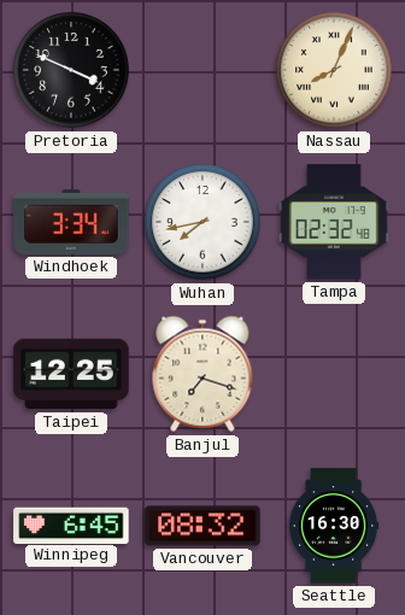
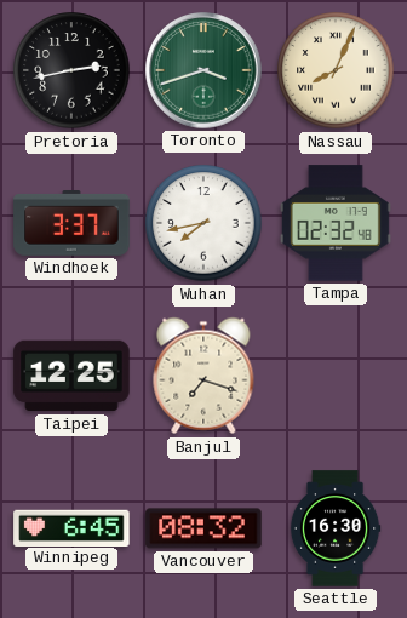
Pretoria: 3:49 -> 2:43 (71, 70)
Toronto: none -> 3:42 (203, 70)
Windhoek: 3:34 -> 3:37 (71, 224)
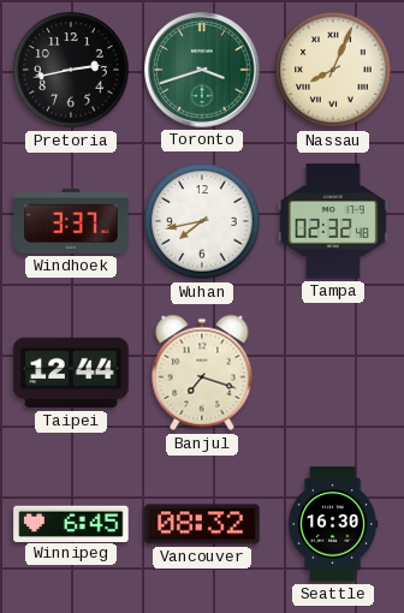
Taipei: 12:25 -> 12:44 (71, 373)
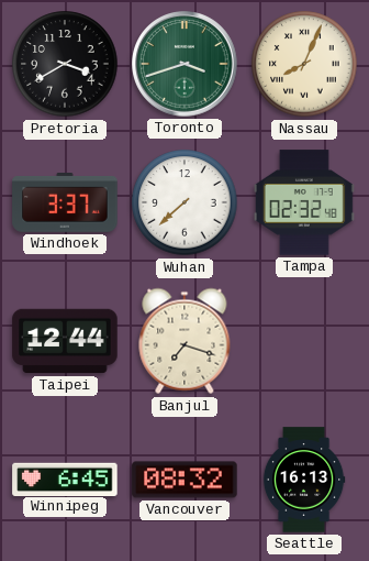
Pretoria: 2:43 -> 3:40 (65, 64)
Wuhan: 7:43 -> 7:38 (185, 202)
Seattle: 16:30 -> 16:13 (304, 480)
